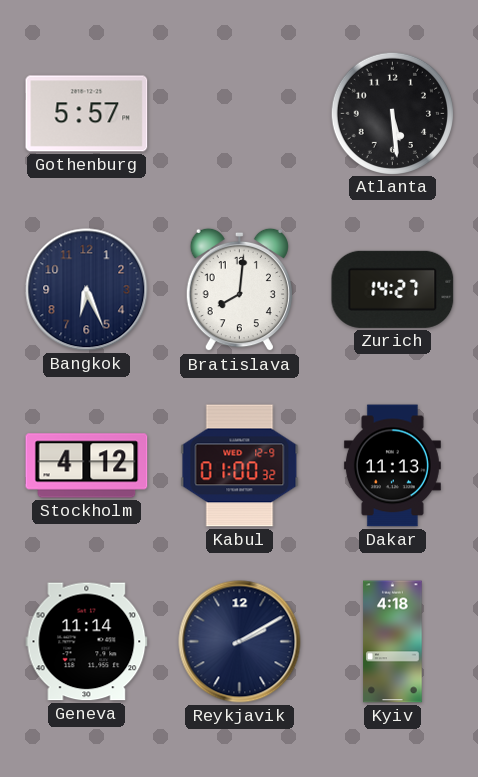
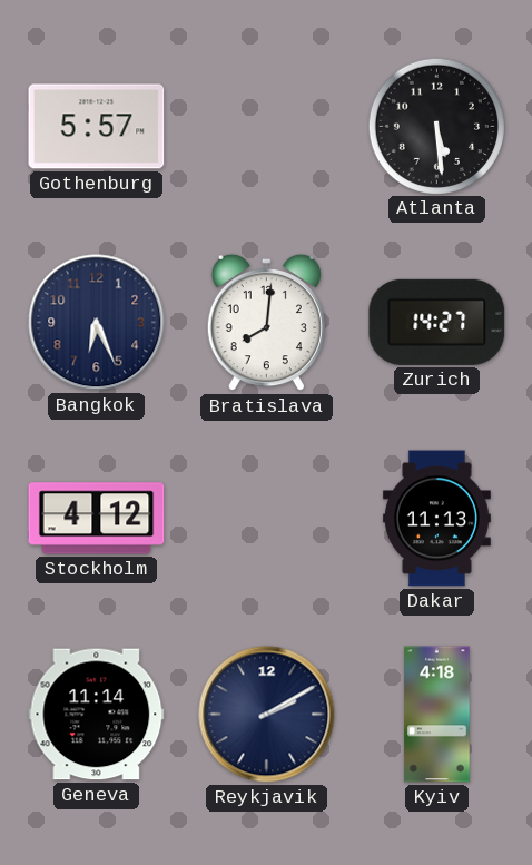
Kabul: 01:00 -> none (240, 466)
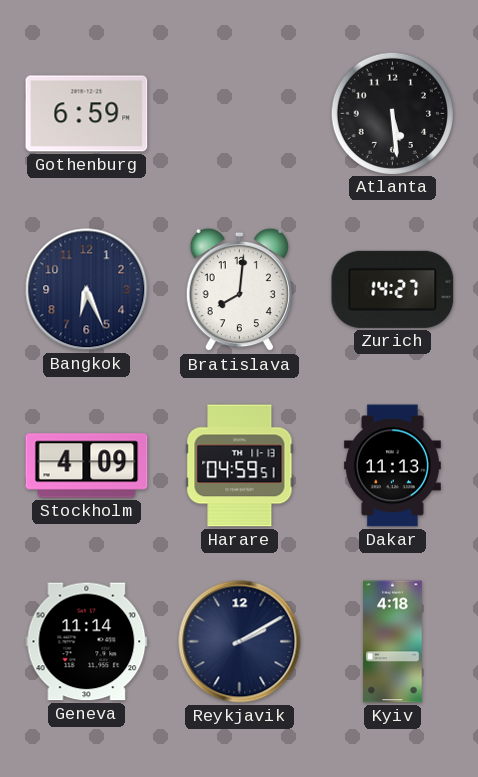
Gothenburg: 5:57 -> 6:59 (87, 114)
Stockholm: 4:12 -> 4:09 (87, 466)
Harare: none -> 04:59 (240, 466)
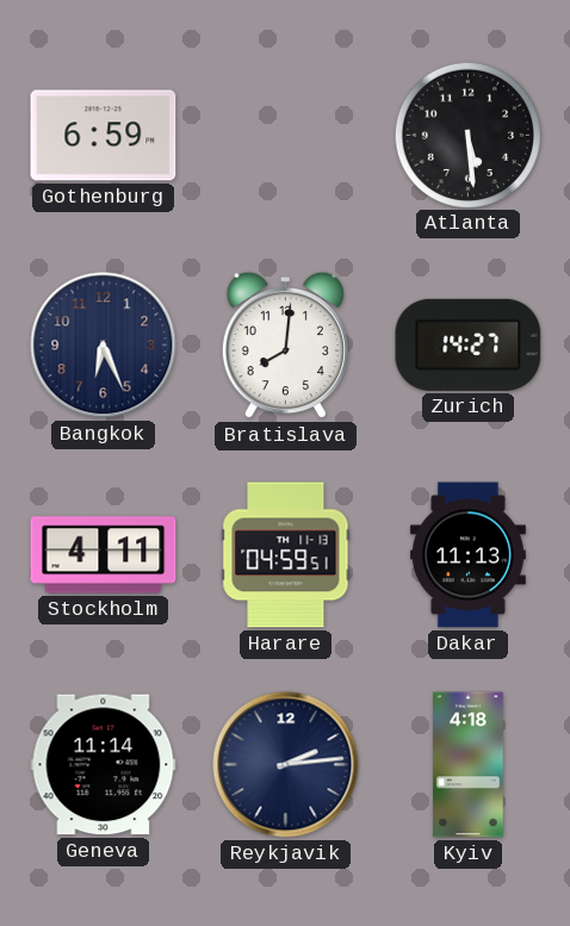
Stockholm: 4:09 -> 4:11 (104, 555)
Reykjavik: 2:10 -> 2:14 (286, 765)
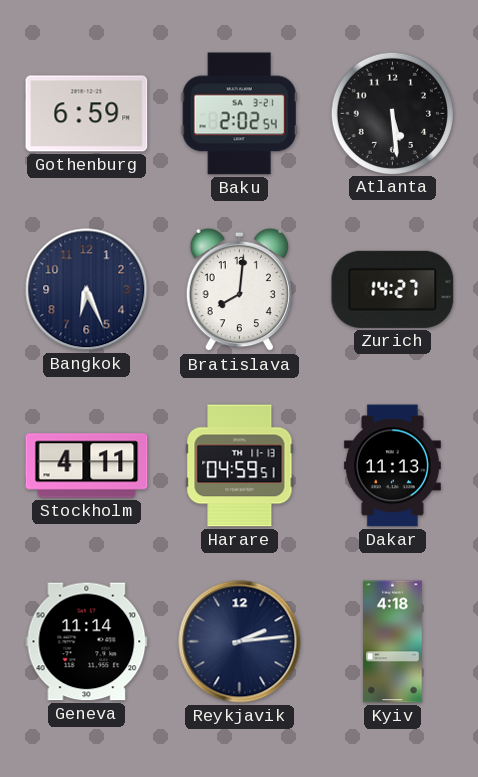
Baku: none -> 2:02 (239, 114)
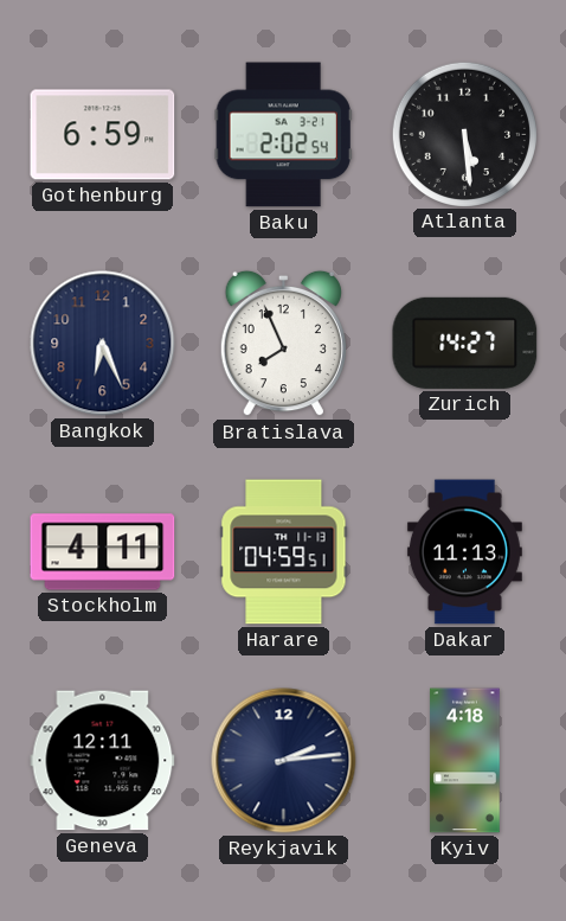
Bratislava: 8:01 -> 7:56 (283, 344)
Geneva: 11:14 -> 12:11 (103, 761)
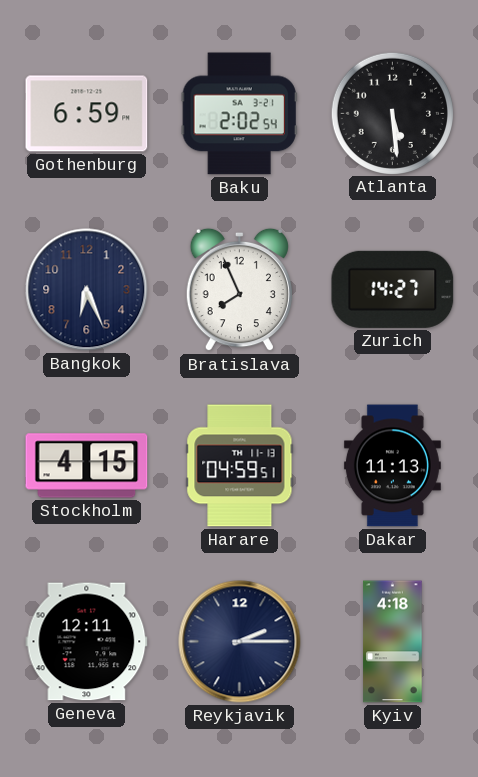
Stockholm: 4:11 -> 4:15 (87, 466)
Reykjavik: 2:14 -> 2:15 (240, 642)
